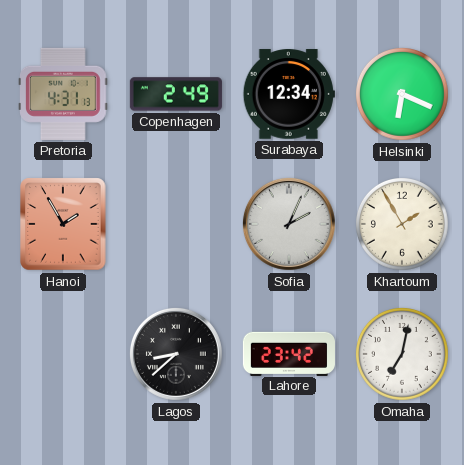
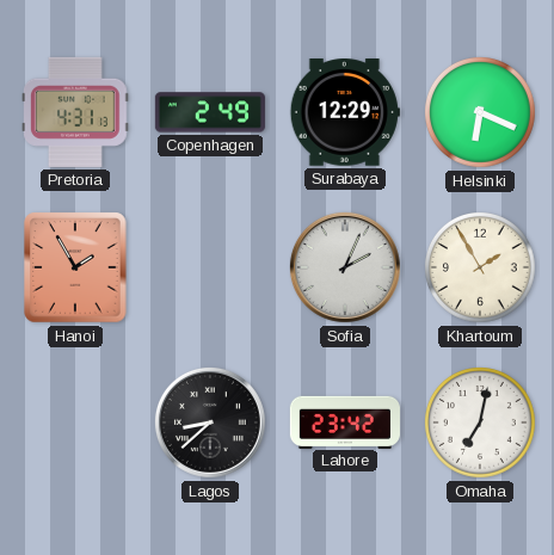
Surabaya: 12:34 -> 12:29 (345, 112)
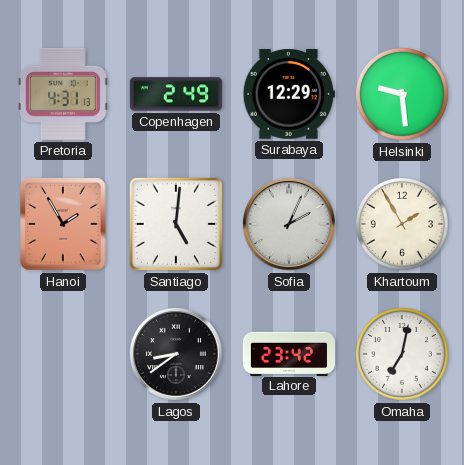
Helsinki: 6:19 -> 9:29 (403, 95)
Santiago: none -> 5:01 (176, 224)
Lagos: 8:38 -> 8:39 (176, 354)
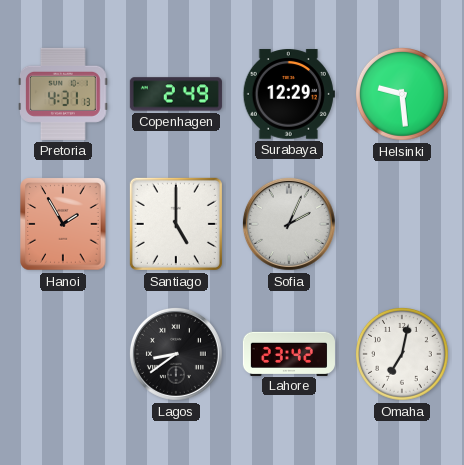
Santiago: 5:01 -> 5:00 (176, 224)
Khartoum: 1:55 -> none (403, 225)
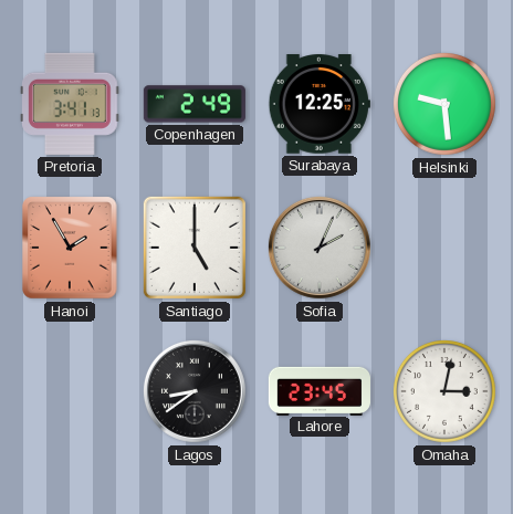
Pretoria: 4:31 -> 3:41 (71, 104)
Surabaya: 12:29 -> 12:25 (320, 104)
Lahore: 23:42 -> 23:45 (320, 390)
Omaha: 7:02 -> 3:02 (446, 392)
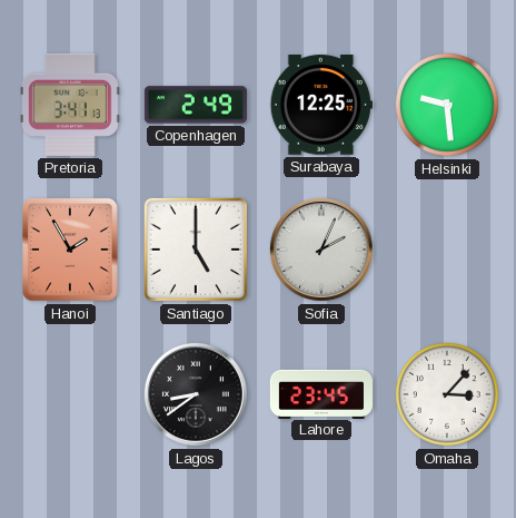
Omaha: 3:02 -> 3:07 (448, 395)
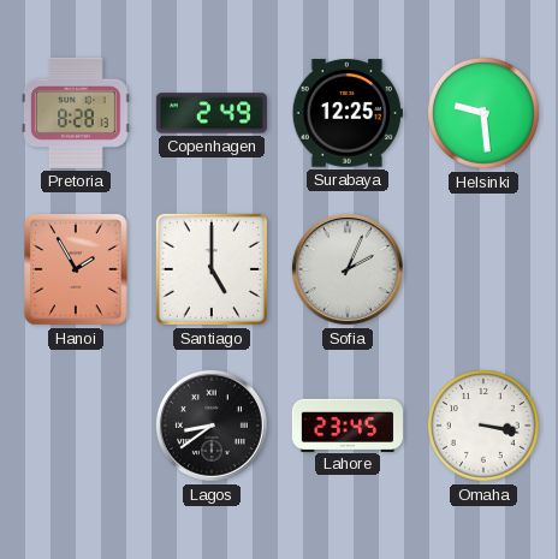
Pretoria: 3:41 -> 8:28 (77, 113)
Omaha: 3:07 -> 3:17 (485, 427)
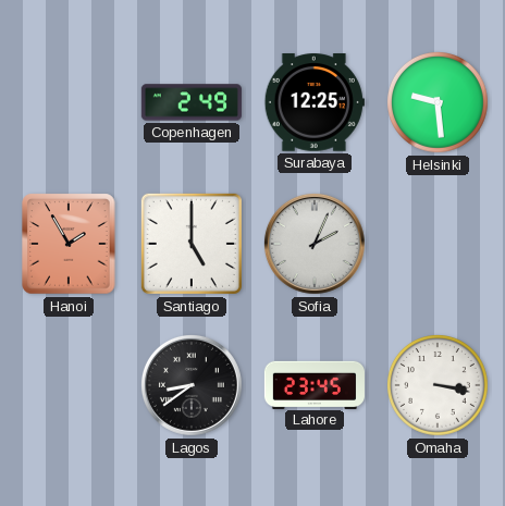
Pretoria: 8:28 -> none (77, 113)
